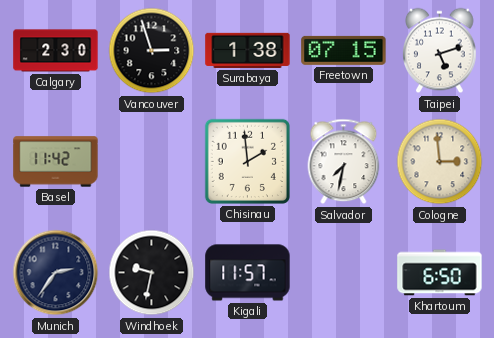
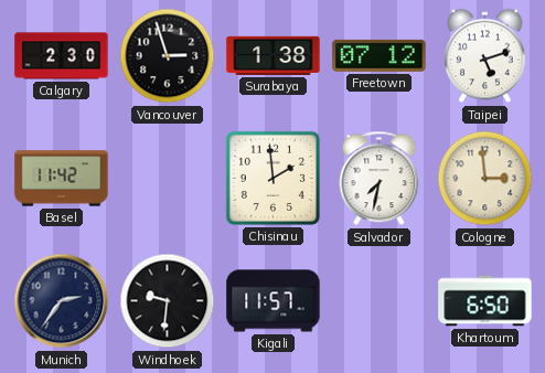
Freetown: 07:15 -> 07:12 (380, 55)
Windhoek: 9:32 -> 9:31 (168, 301)
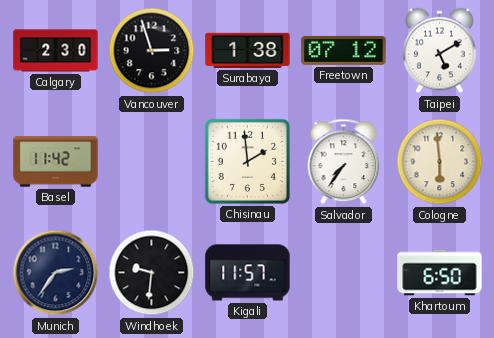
Taipei: 5:12 -> 5:10 (440, 51)
Salvador: 7:32 -> 7:36 (344, 162)
Cologne: 2:59 -> 5:59 (440, 162)
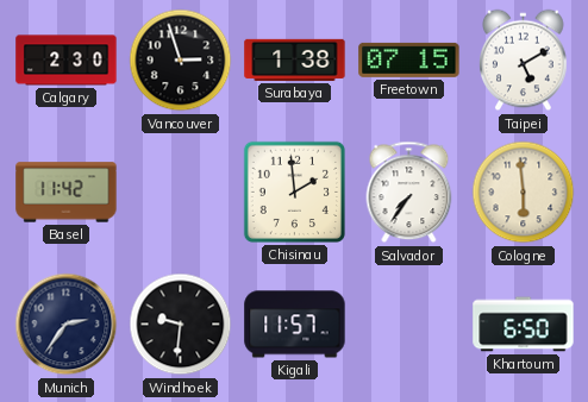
Freetown: 07:12 -> 07:15 (409, 59)
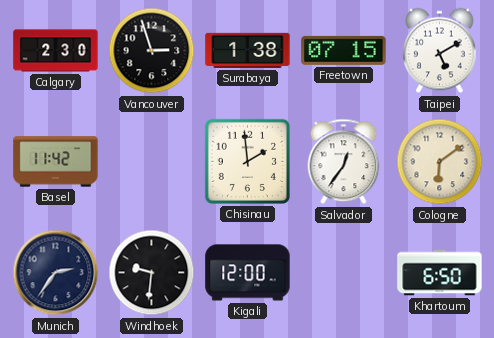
Salvador: 7:36 -> 12:36 (344, 162)
Cologne: 5:59 -> 6:09 (440, 162)
Kigali: 11:57 -> 12:00 (248, 273)
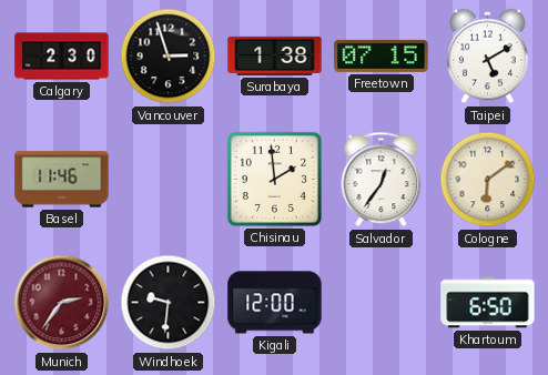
Basel: 11:42 -> 11:46 (62, 180)
Munich dial: navy -> burgundy (62, 303)
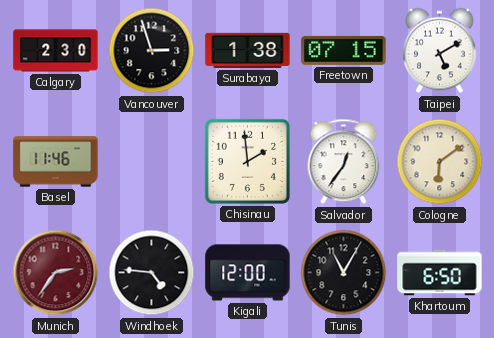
Windhoek: 9:31 -> 4:46 (152, 273)
Tunis: none -> 11:05 (344, 273)
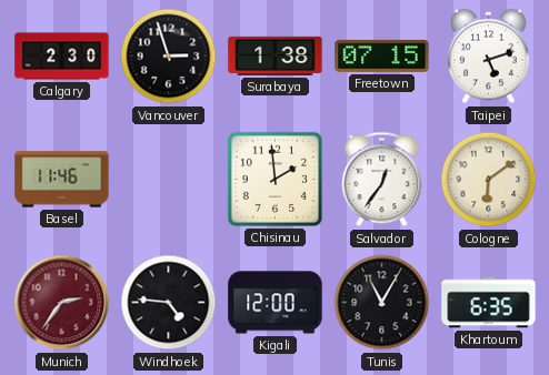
Taipei: 5:10 -> 5:12 (489, 57)
Khartoum: 6:50 -> 6:35 (489, 303)
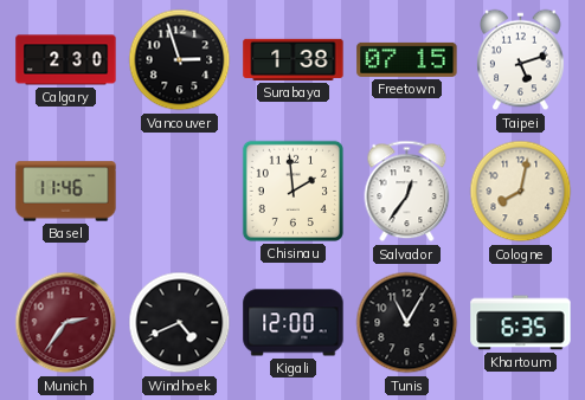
Cologne: 6:09 -> 8:02 (521, 192)
Windhoek: 4:46 -> 4:41 (180, 323)
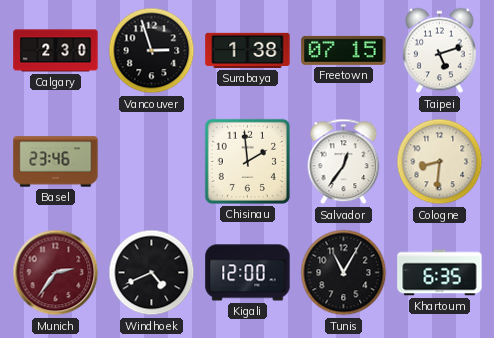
Basel: 11:46 -> 23:46 (56, 162)
Cologne: 8:02 -> 8:31 (440, 162)
